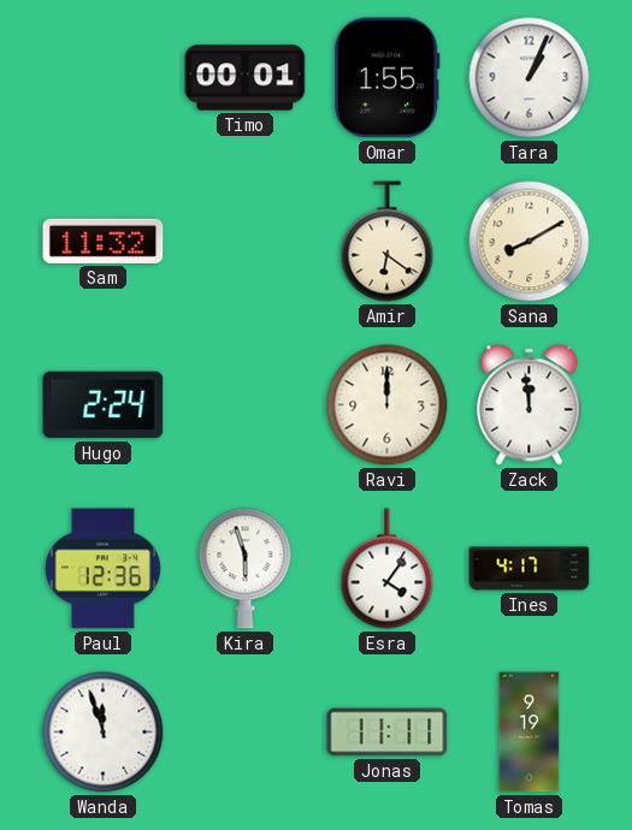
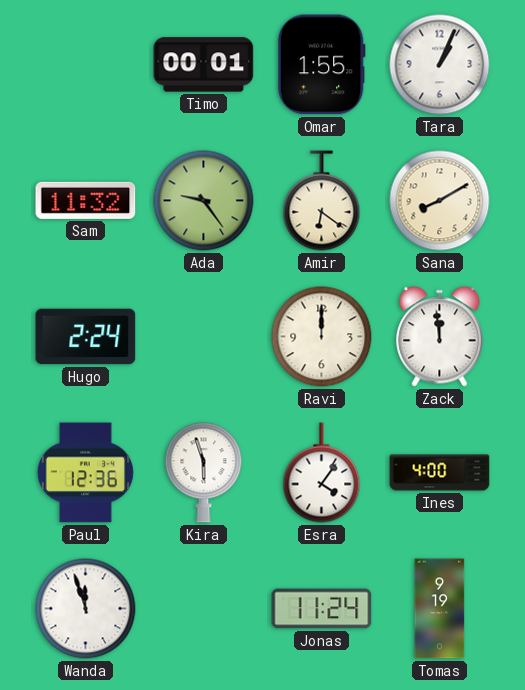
Ada: none -> 9:24 (204, 201)
Ines: 4:17 -> 4:00 (440, 473)
Jonas: 11:11 -> 11:24 (322, 609)
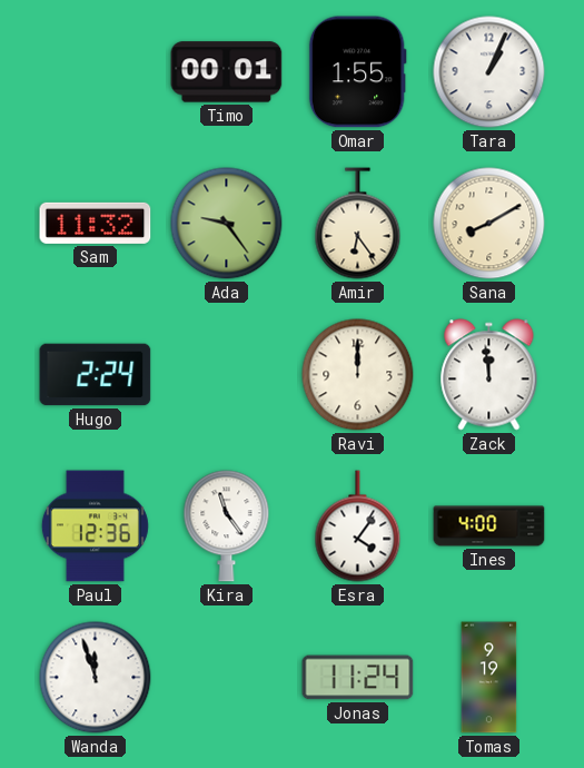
Amir: 6:21 -> 6:24 (358, 224)
Kira: 5:57 -> 11:24 (227, 526)
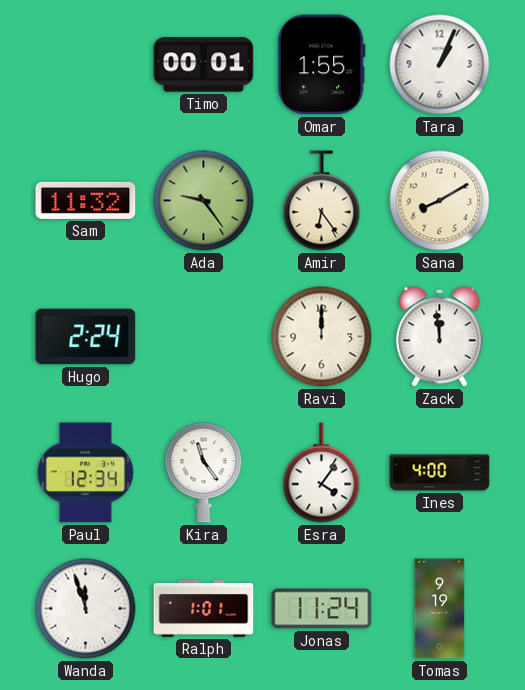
Paul: 12:36 -> 12:34 (85, 473)
Ralph: none -> 1:01 (204, 609)
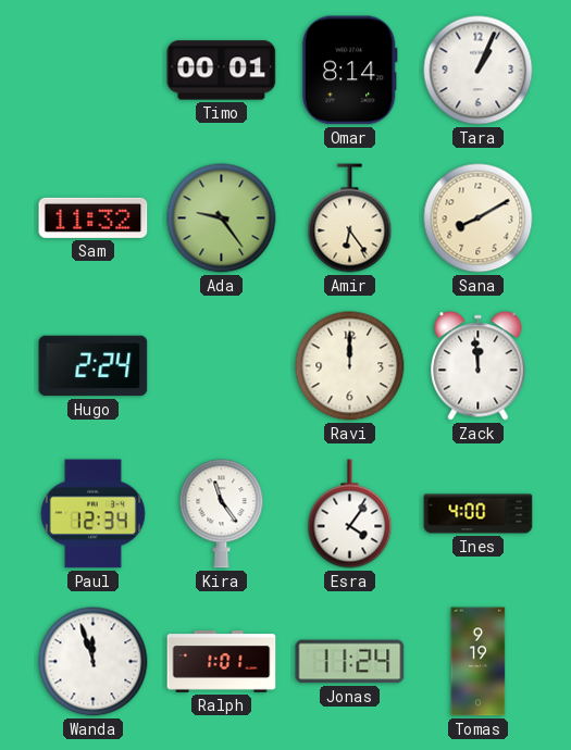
Omar: 1:55 -> 8:14 (349, 71)
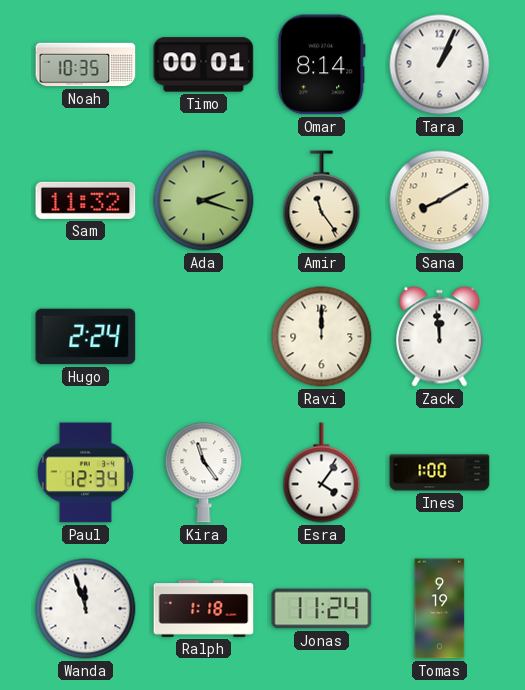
Noah: none -> 10:35 (86, 65)
Ada: 9:24 -> 2:18 (204, 201)
Amir: 6:24 -> 11:24 (322, 201)
Ines: 4:00 -> 1:00 (440, 473)
Ralph: 1:01 -> 1:18 (204, 609)
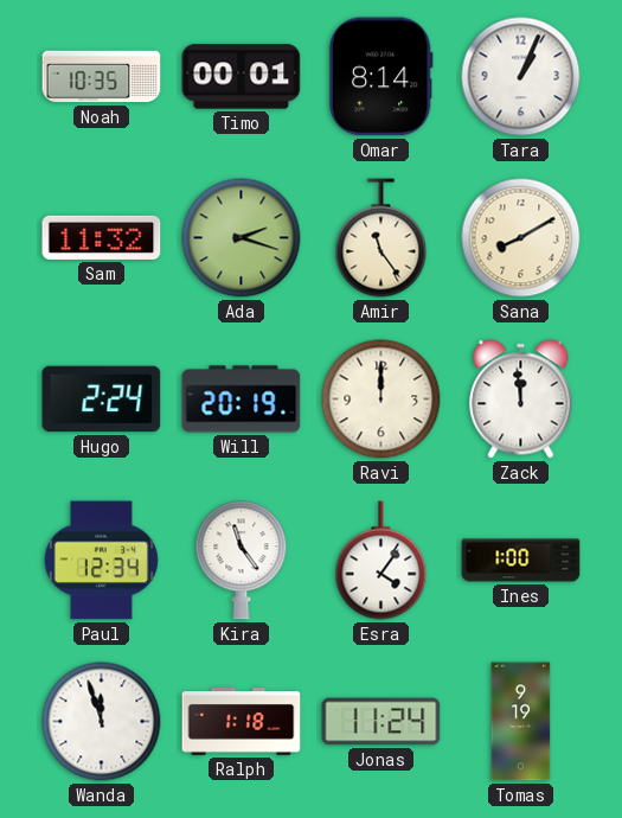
Will: none -> 20:19 (242, 400)
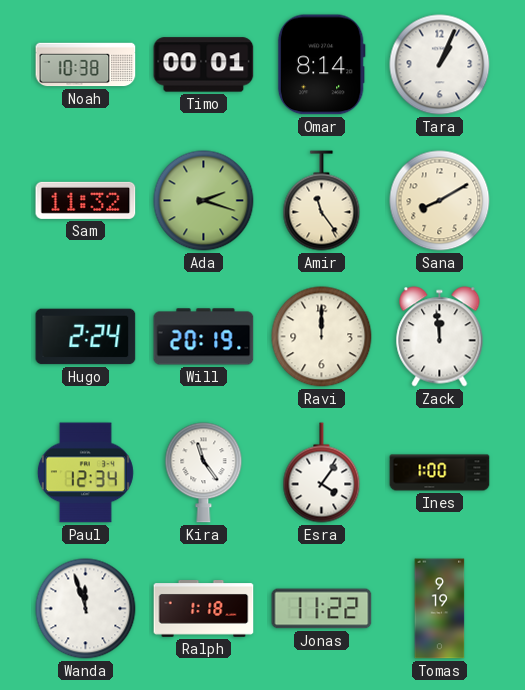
Noah: 10:35 -> 10:38 (86, 65)
Jonas: 11:24 -> 11:22 (322, 609)
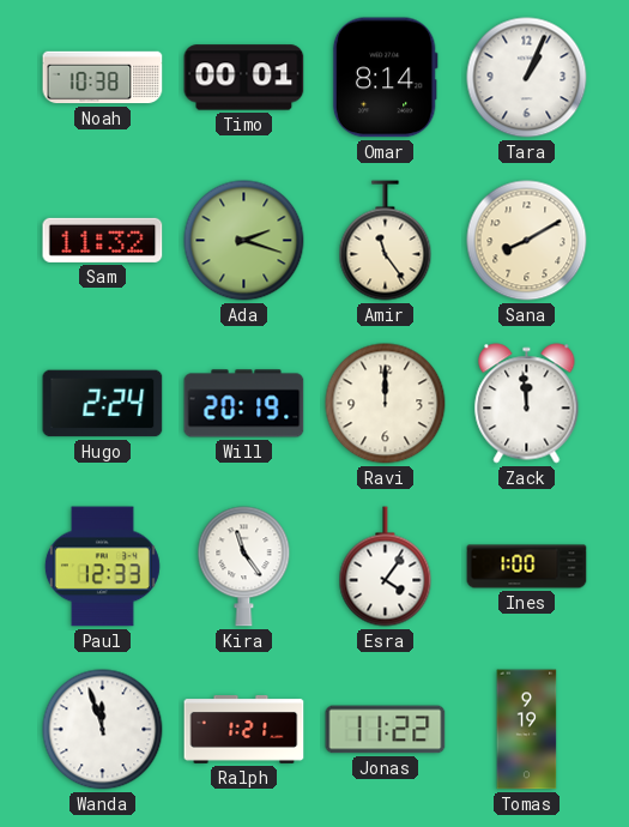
Paul: 12:34 -> 12:33 (102, 567)
Ralph: 1:18 -> 1:21 (244, 730)
